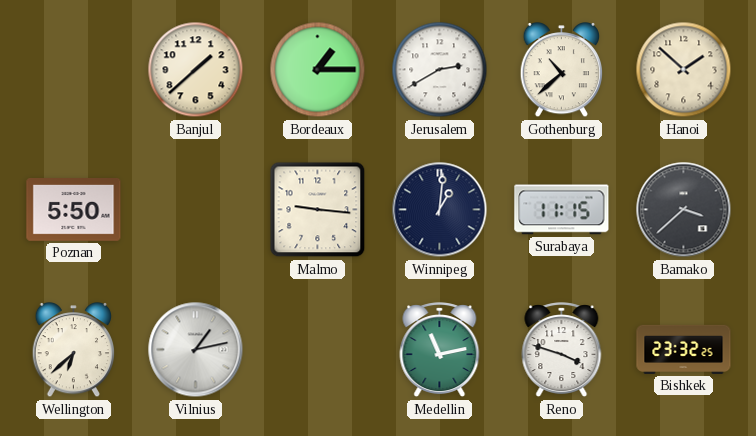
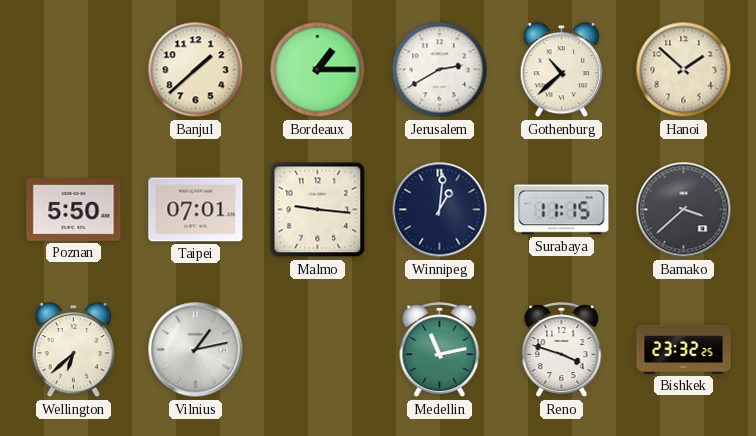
Taipei: none -> 07:01 (196, 210)
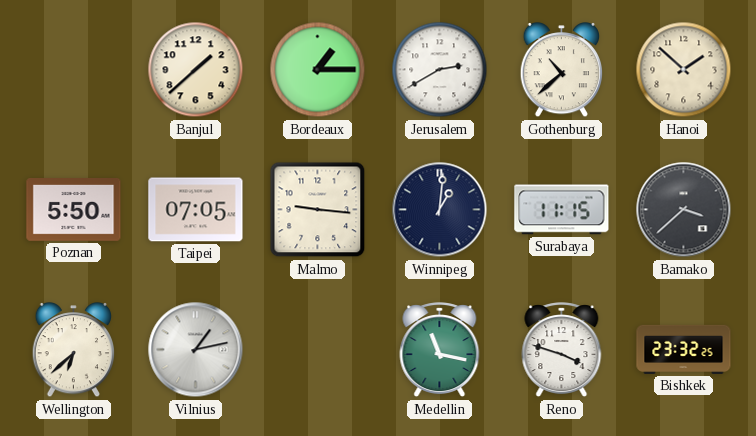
Taipei: 07:01 -> 07:05 (196, 210)
Medellin: 11:13 -> 11:17 (440, 350)
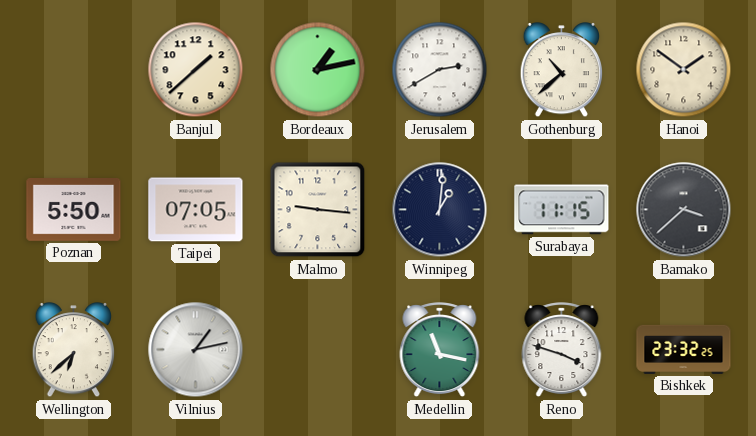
Bordeaux: 1:15 -> 1:13 (318, 70)
Hanoi: 1:52 -> 1:51 (684, 70)
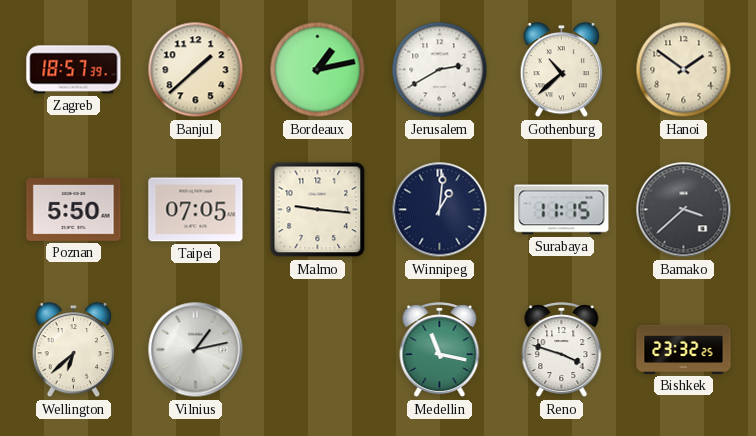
Zagreb: none -> 18:57 (74, 70)
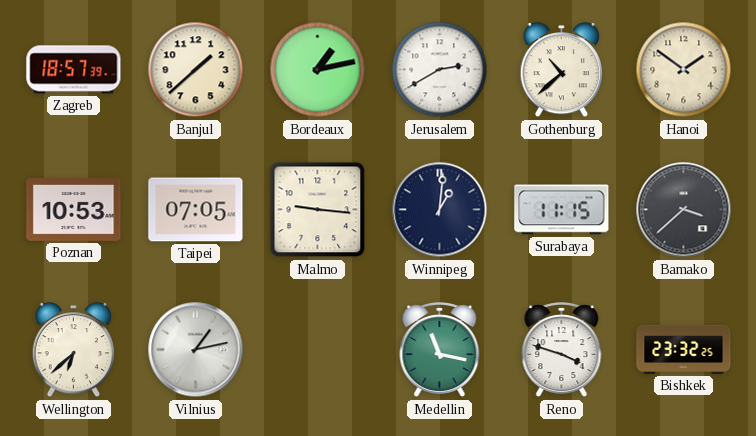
Poznan: 5:50 -> 10:53 (74, 210)
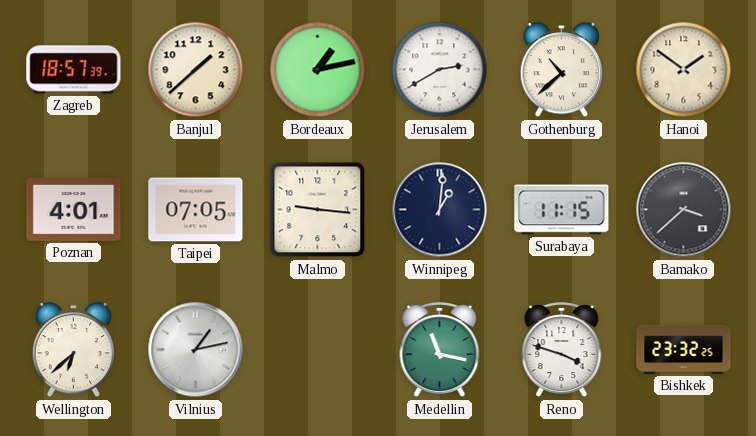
Poznan: 10:53 -> 4:01 (74, 210)
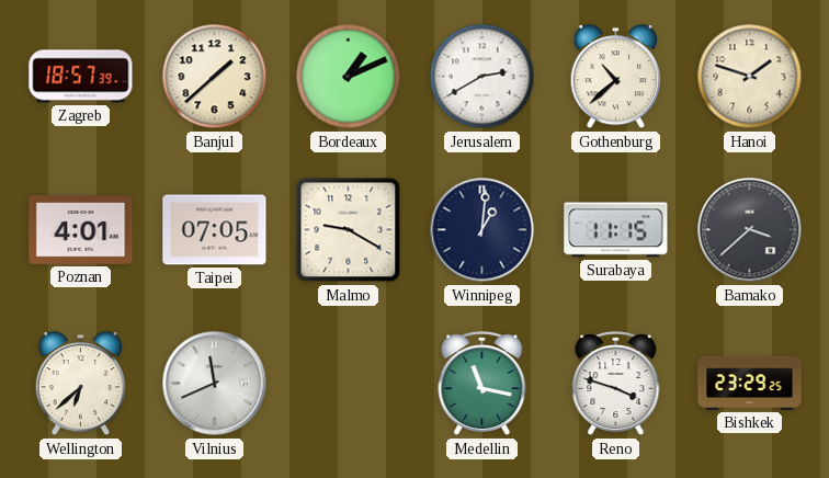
Bordeaux: 1:13 -> 1:11 (349, 77)
Hanoi: 1:51 -> 1:48 (750, 77)
Malmo: 9:16 -> 9:20 (349, 230)
Vilnius: 1:13 -> 11:41 (215, 384)
Bishkek: 23:32 -> 23:29 (750, 383)
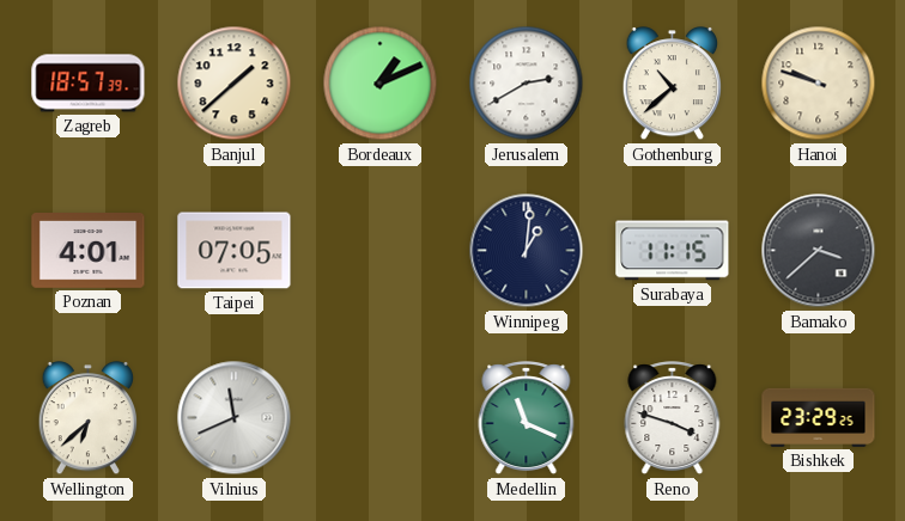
Hanoi: 1:48 -> 9:48 (819, 84)
Malmo: 9:20 -> none (349, 230)
Medellin: 11:17 -> 11:19 (527, 418)
